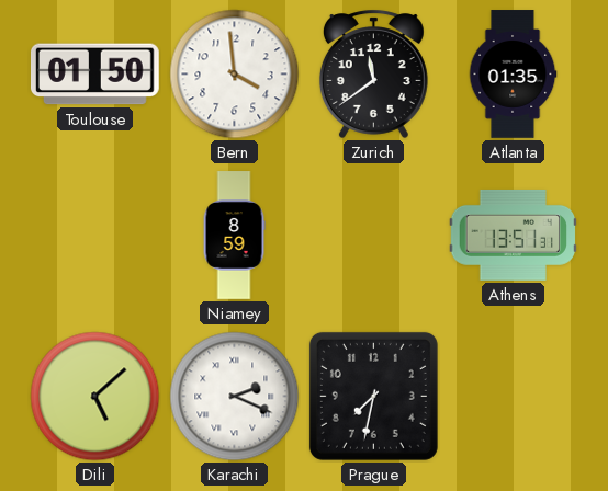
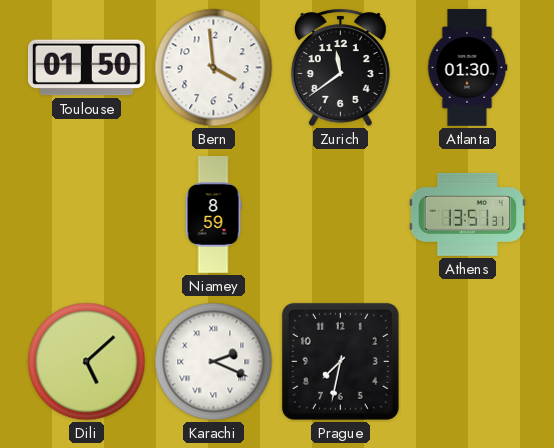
Atlanta: 01:35 -> 01:30 (467, 68)
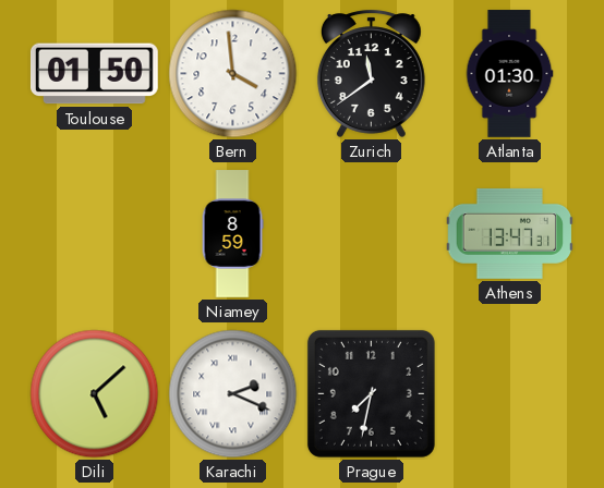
Athens: 13:51 -> 13:47 (510, 233)
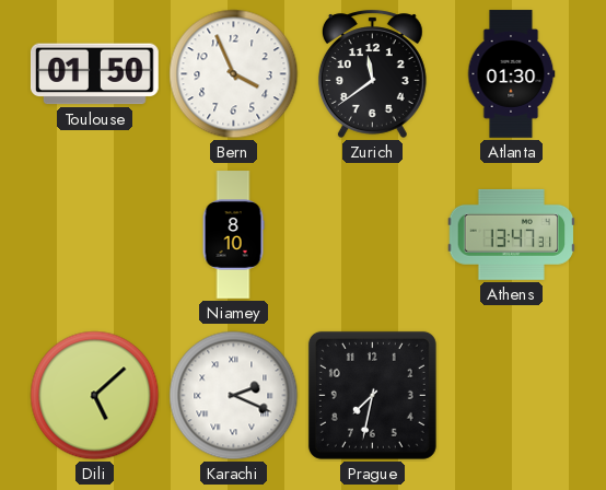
Bern: 3:59 -> 3:56 (234, 74)
Niamey: 8:59 -> 8:10 (233, 235)
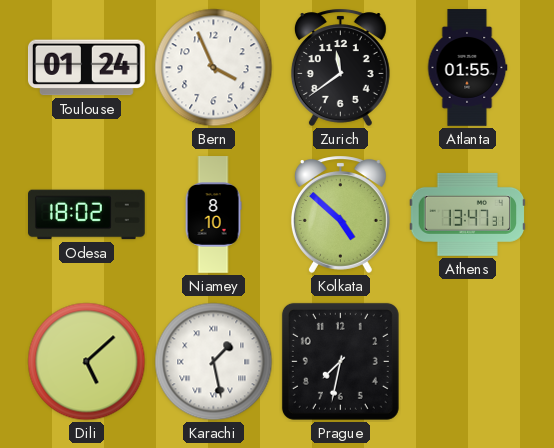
Toulouse: 01:50 -> 01:24 (87, 68)
Atlanta: 01:30 -> 01:55 (467, 68)
Odesa: none -> 18:02 (87, 215)
Kolkata: none -> 4:52 (340, 214)
Karachi: 2:19 -> 1:28 (214, 362)
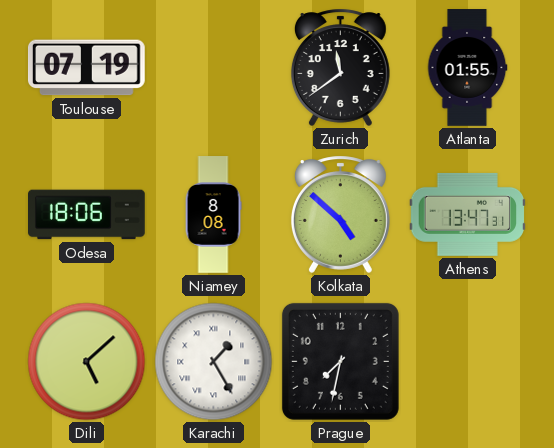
Toulouse: 01:24 -> 07:19 (87, 68)
Bern: 3:56 -> none (214, 68)
Odesa: 18:02 -> 18:06 (87, 215)
Niamey: 8:10 -> 8:08 (213, 215)
Karachi: 1:28 -> 1:25 (214, 362)
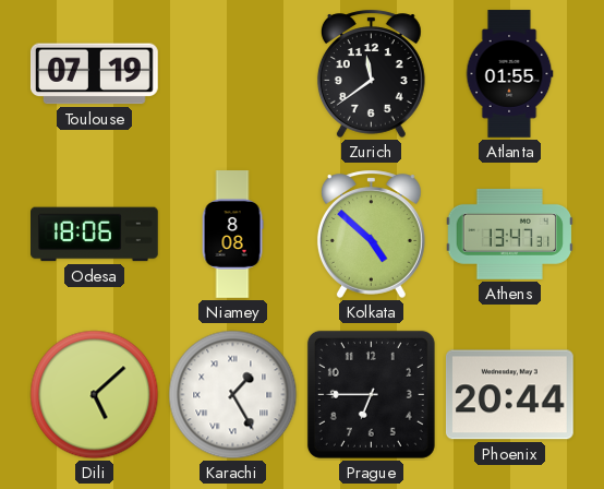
Prague: 7:32 -> 6:45 (371, 394)
Phoenix: none -> 20:44 (509, 395)
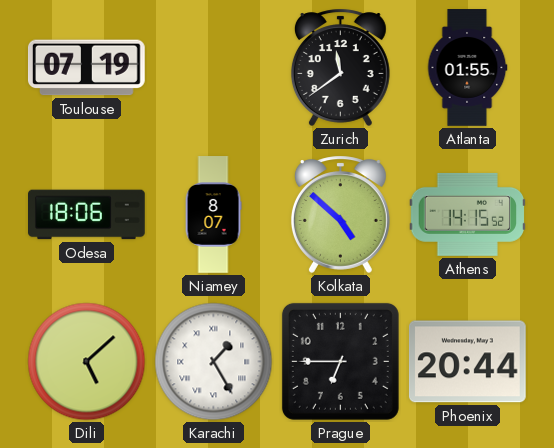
Niamey: 8:08 -> 8:07 (213, 215)
Athens: 13:47 -> 14:15 (468, 214)
